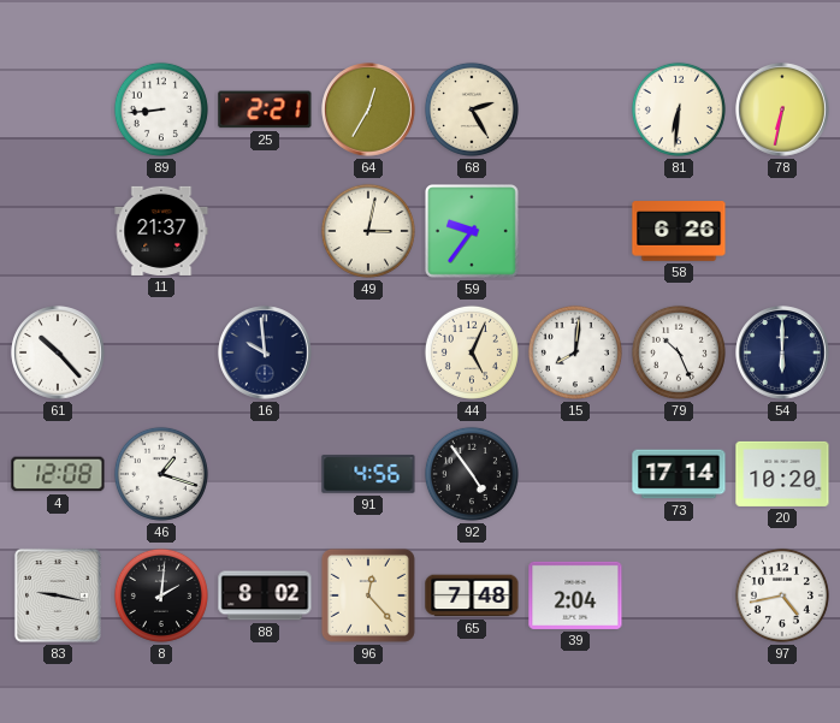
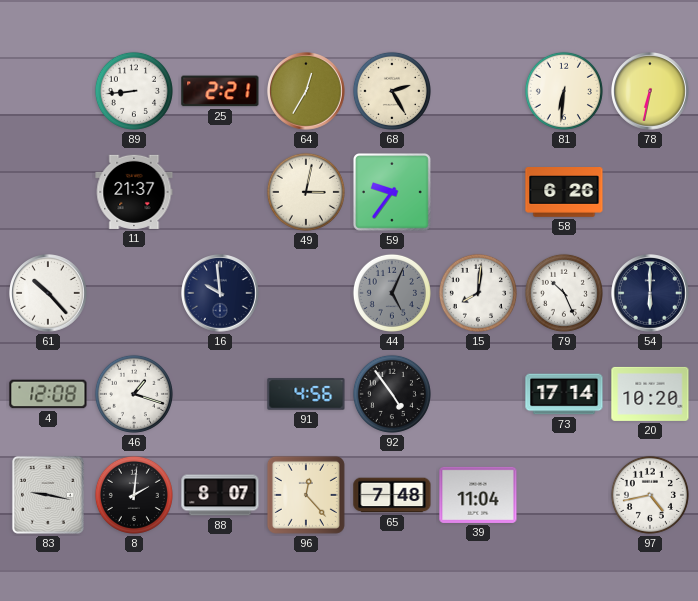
44 dial: cream -> grey (392, 293)
88: 8:02 -> 8:07 (220, 495)
39: 2:04 -> 11:04 (478, 495)
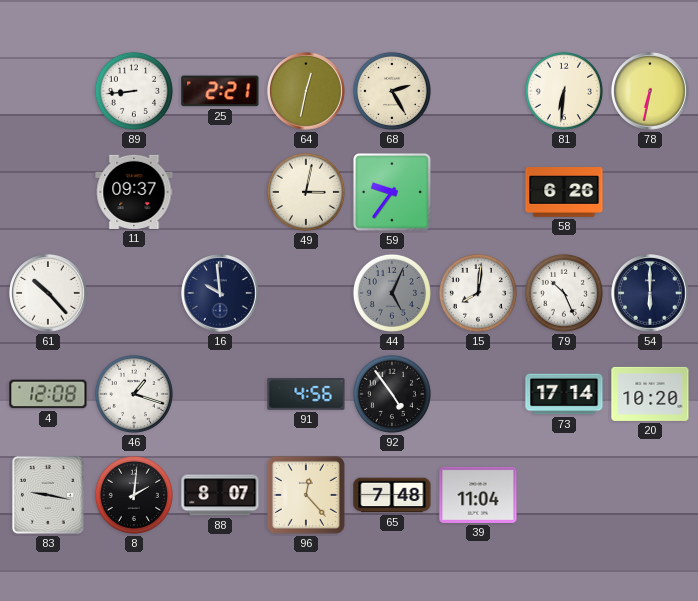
64: 12:35 -> 12:32 (306, 91)
11: 21:37 -> 09:37 (134, 192)
97: 4:43 -> none (650, 495)
